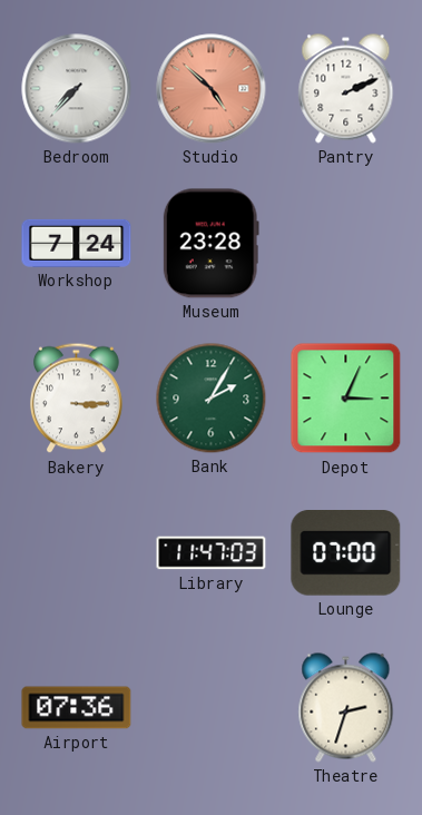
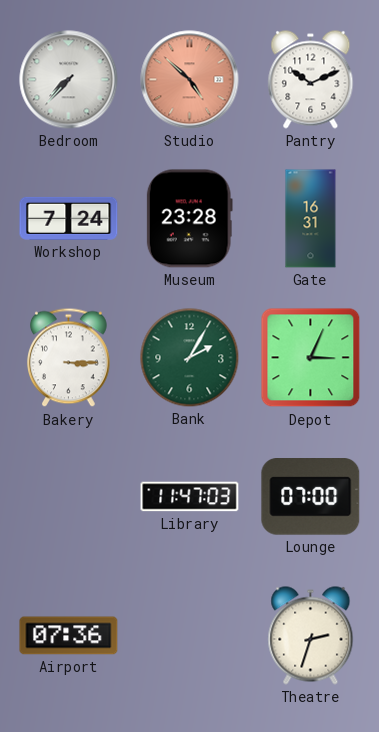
Pantry: 2:11 -> 10:11 (311, 80)
Gate: none -> 16:31 (311, 219)
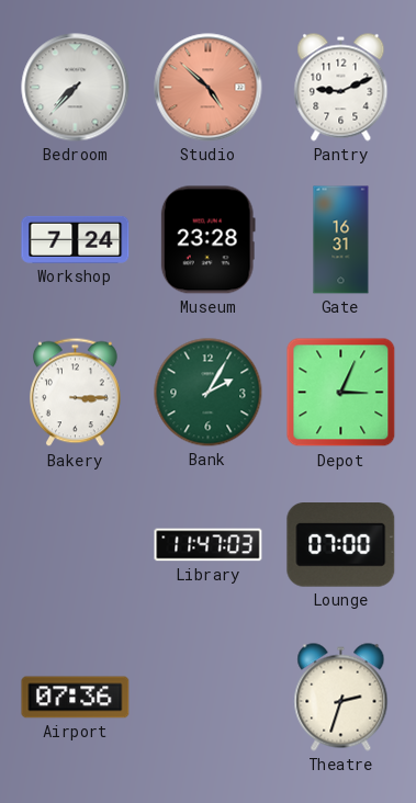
Pantry: 10:11 -> 9:11 (341, 88)
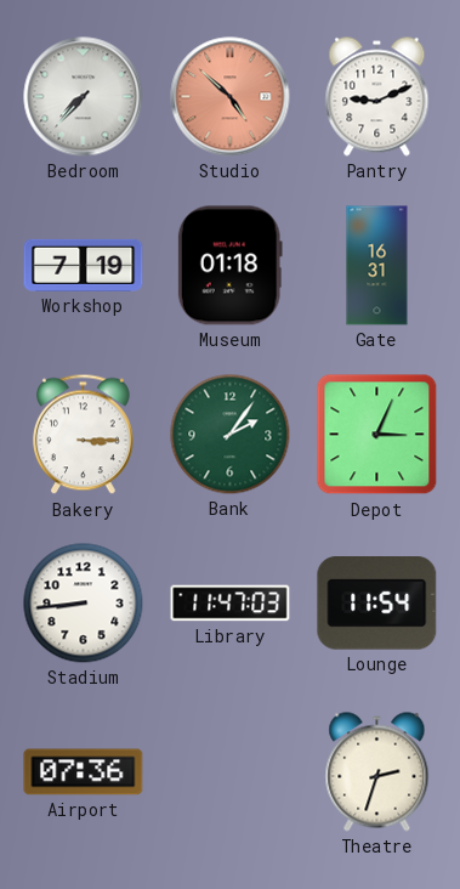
Workshop: 7:24 -> 7:19 (84, 265)
Museum: 23:28 -> 01:18 (229, 266)
Bank: 2:05 -> 2:06 (231, 435)
Stadium: none -> 8:44 (84, 604)
Lounge: 07:00 -> 11:54 (377, 604)
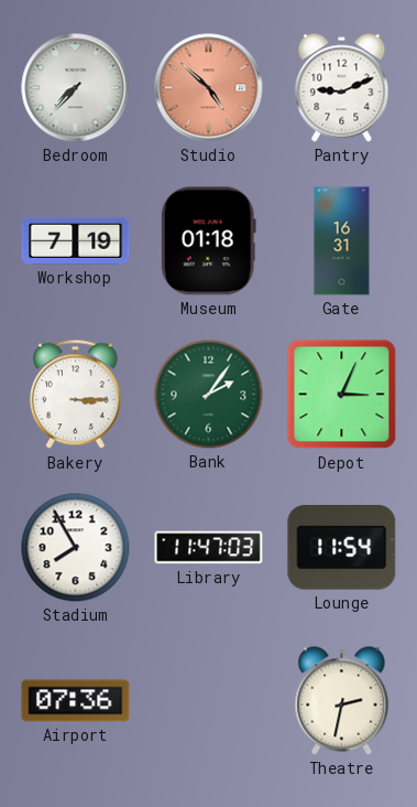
Stadium: 8:44 -> 7:55 (76, 548)
Theatre: 2:33 -> 2:32 (342, 701)
